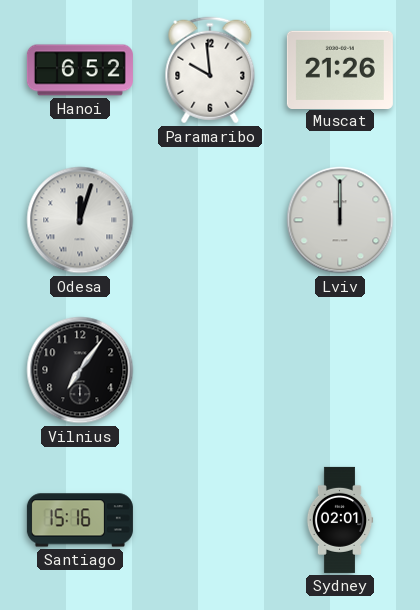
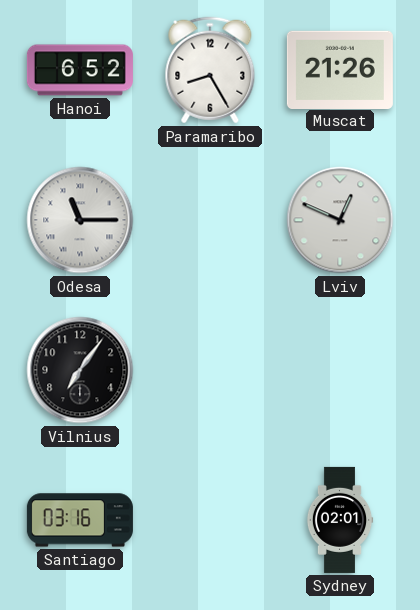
Paramaribo: 9:59 -> 8:25 (210, 70)
Odesa: 12:03 -> 11:15 (80, 220)
Lviv: 12:00 -> 12:49 (340, 220)
Santiago: 15:16 -> 03:16 (80, 520)
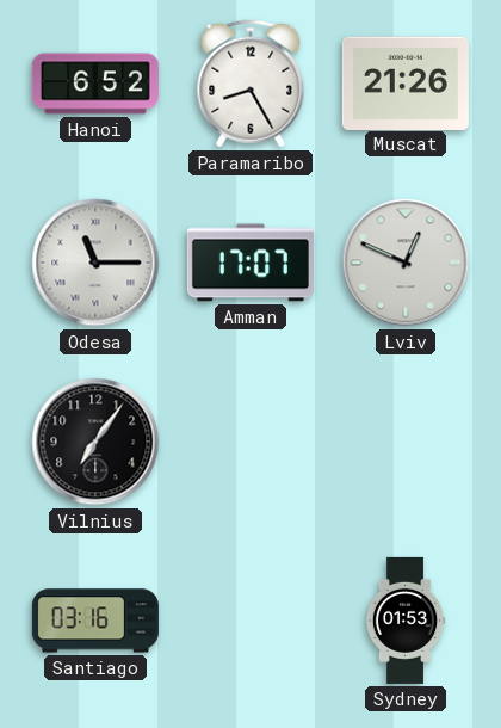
Amman: none -> 17:07 (250, 263)
Sydney: 02:01 -> 01:53 (406, 621)
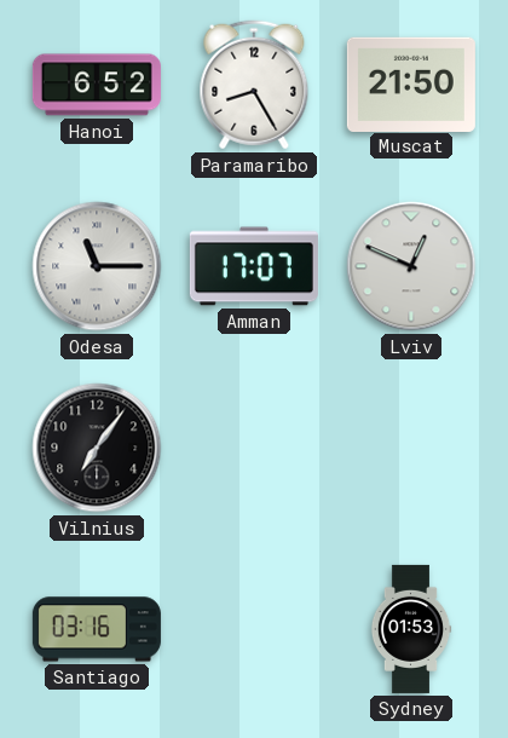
Muscat: 21:26 -> 21:50 (411, 83)
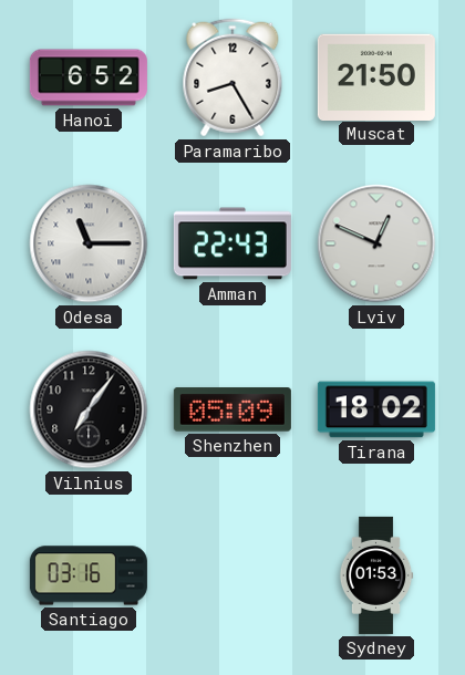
Amman: 17:07 -> 22:43 (232, 243)
Shenzhen: none -> 05:09 (232, 409)
Tirana: none -> 18:02 (376, 409)
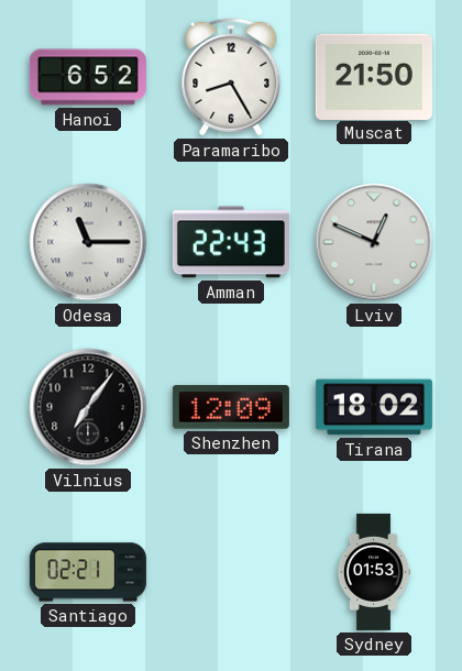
Shenzhen: 05:09 -> 12:09 (231, 407)
Santiago: 03:16 -> 02:21 (88, 572)
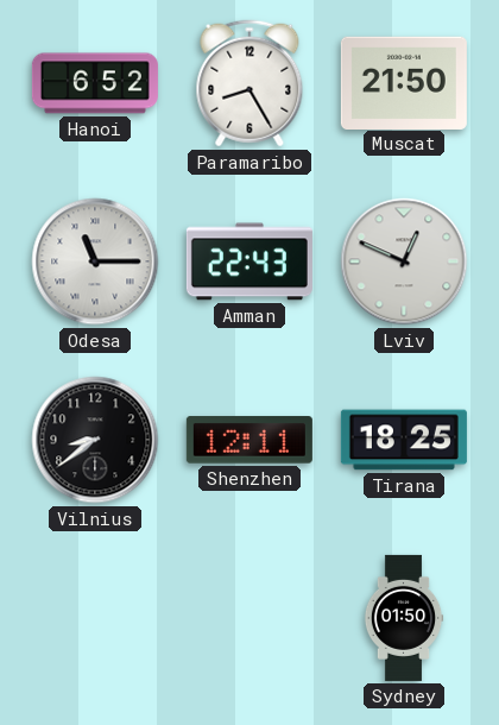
Vilnius: 7:06 -> 8:39 (95, 440)
Shenzhen: 12:09 -> 12:11 (249, 440)
Tirana: 18:02 -> 18:25 (404, 440)
Santiago: 02:21 -> none (88, 572)
Sydney: 01:53 -> 01:50 (404, 618)
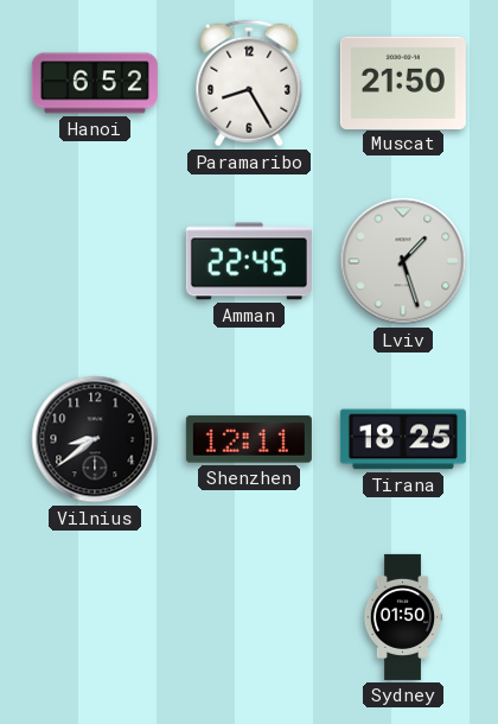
Odesa: 11:15 -> none (95, 261)
Amman: 22:43 -> 22:45 (249, 261)
Lviv: 12:49 -> 1:27 (403, 261)
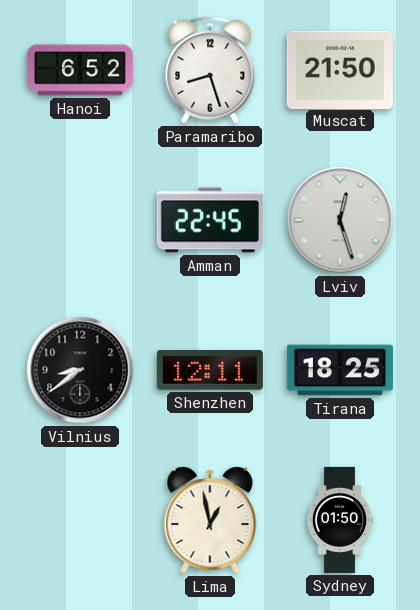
Paramaribo: 8:25 -> 8:27 (210, 70)
Lviv: 1:27 -> 12:27 (340, 220)
Lima: none -> 12:58 (210, 520)
